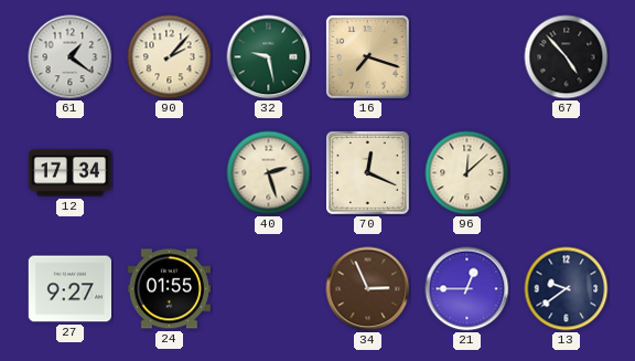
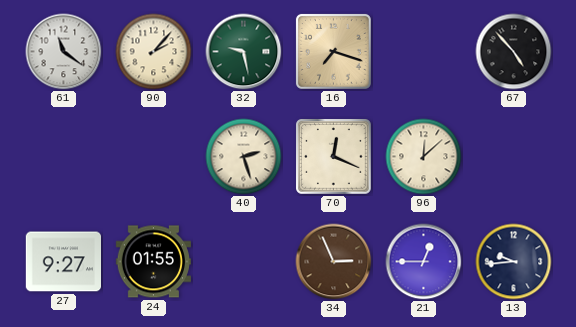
61: 1:21 -> 11:21 (64, 52)
12: 17:34 -> none (69, 173)
13: 9:39 -> 9:44 (514, 262)
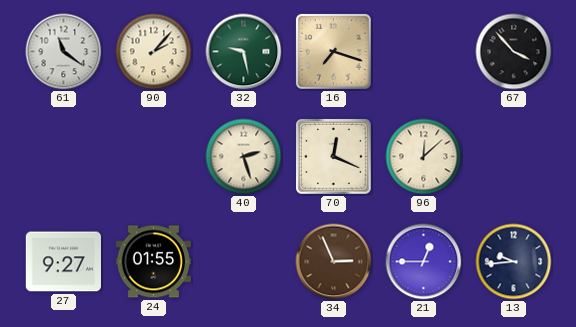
67: 4:53 -> 3:53 (514, 52)
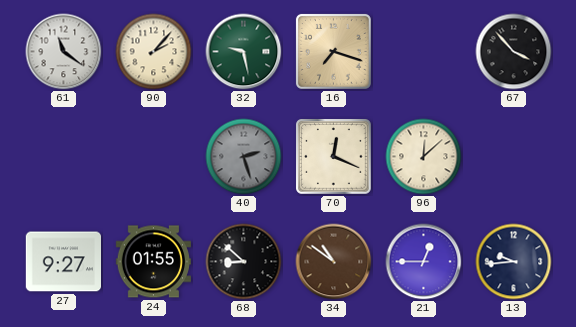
40 dial: cream -> grey (244, 157)
68: none -> 8:52 (244, 262)
34: 2:56 -> 10:51 (334, 262)
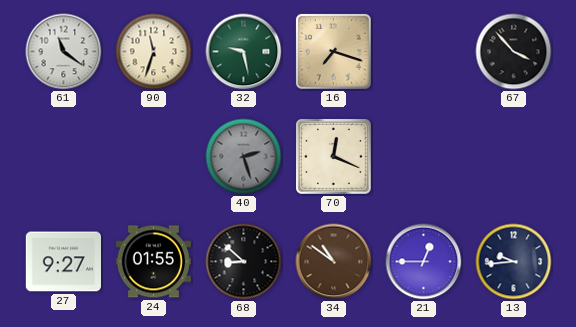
90: 2:07 -> 11:33 (154, 52)
96: 12:08 -> none (424, 157)
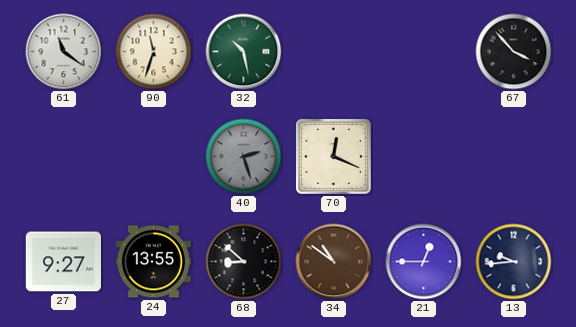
32: 9:28 -> 10:28 (244, 52)
16: 7:18 -> none (333, 51)
24: 01:55 -> 13:55 (153, 262)
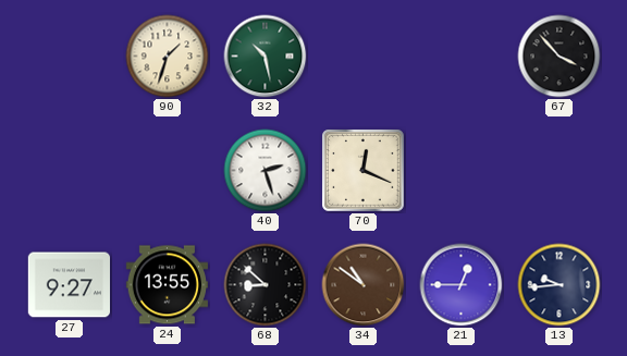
61: 11:21 -> none (64, 52)
90: 11:33 -> 1:33 (168, 57)
40 dial: grey -> white (266, 171)
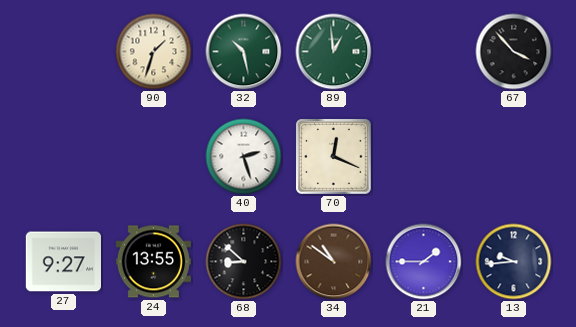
89: none -> 12:59 (334, 52)
21: 12:45 -> 1:45 (424, 262)
